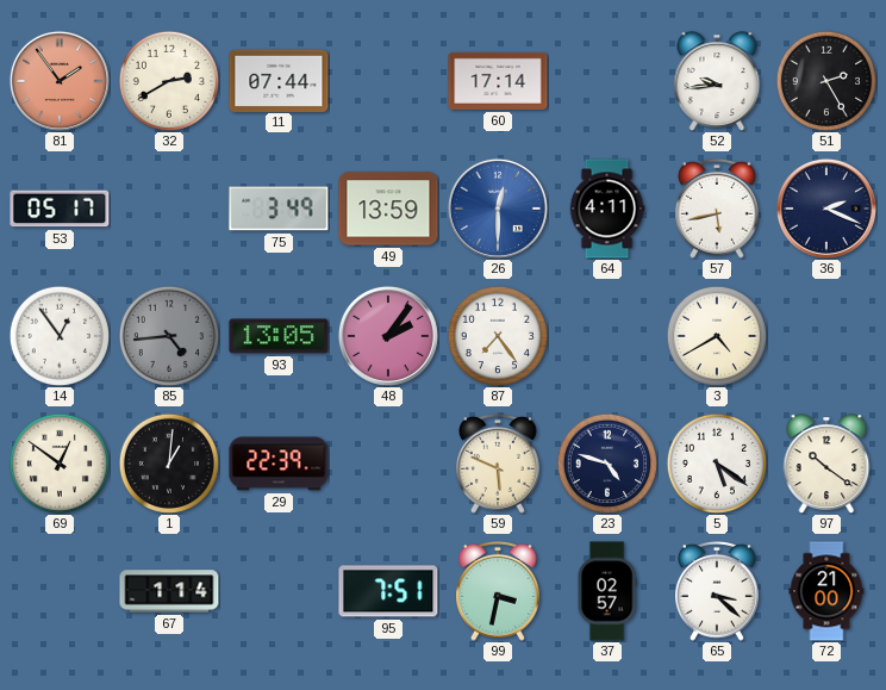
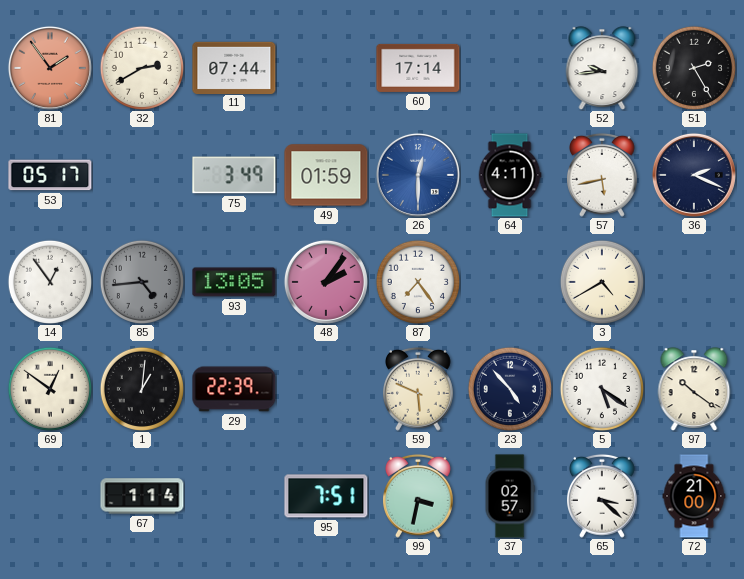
49: 13:59 -> 01:59 (326, 175)
23: 4:48 -> 4:53 (509, 388)
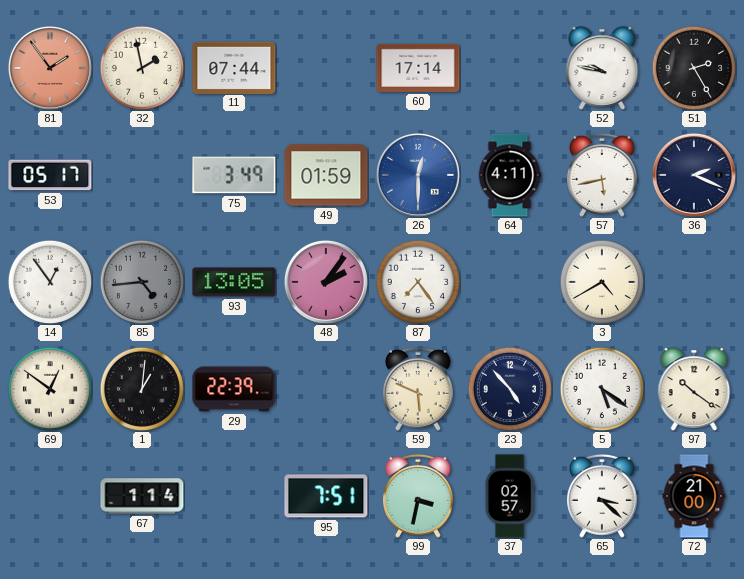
32: 2:40 -> 1:58 (141, 67)
52: 9:44 -> 9:47 (602, 68)
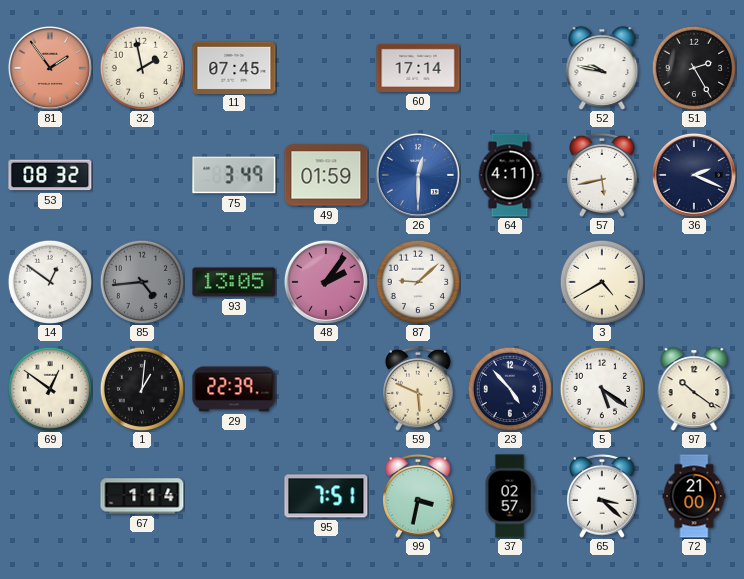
11: 07:44 -> 07:45 (234, 67)
53: 05:17 -> 08:32 (50, 175)
14: 12:54 -> 12:51 (49, 281)
87: 7:24 -> 9:08 (417, 281)
